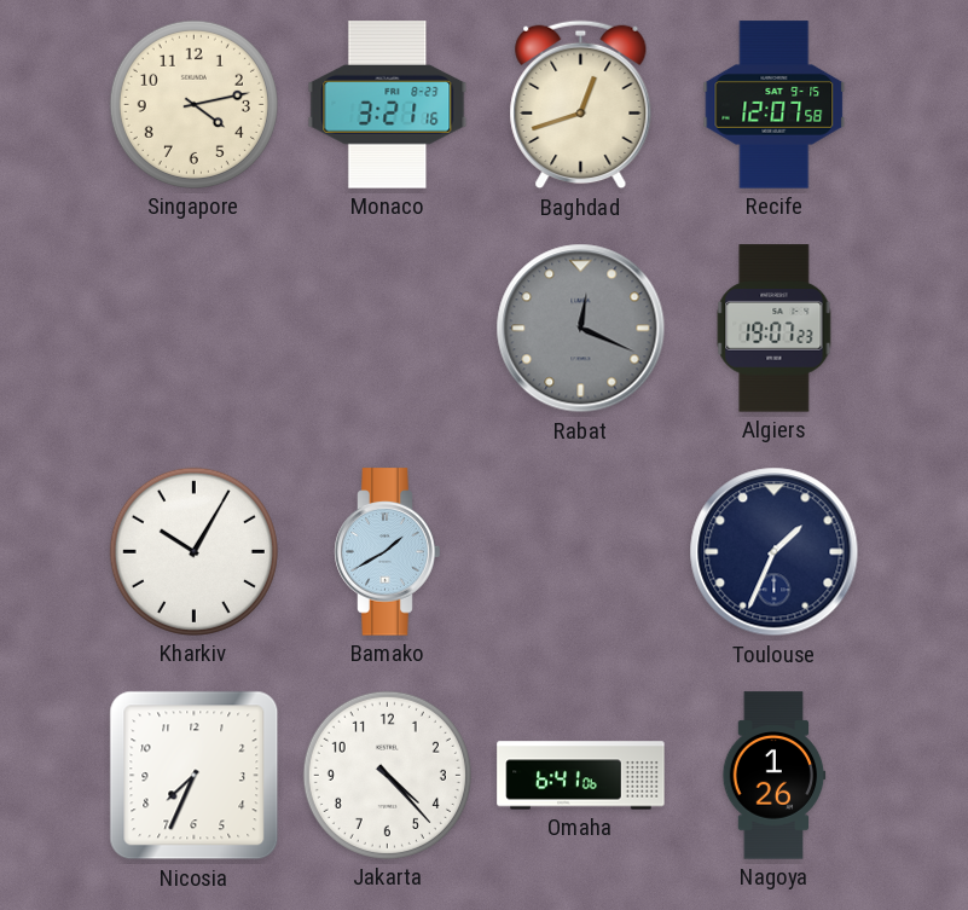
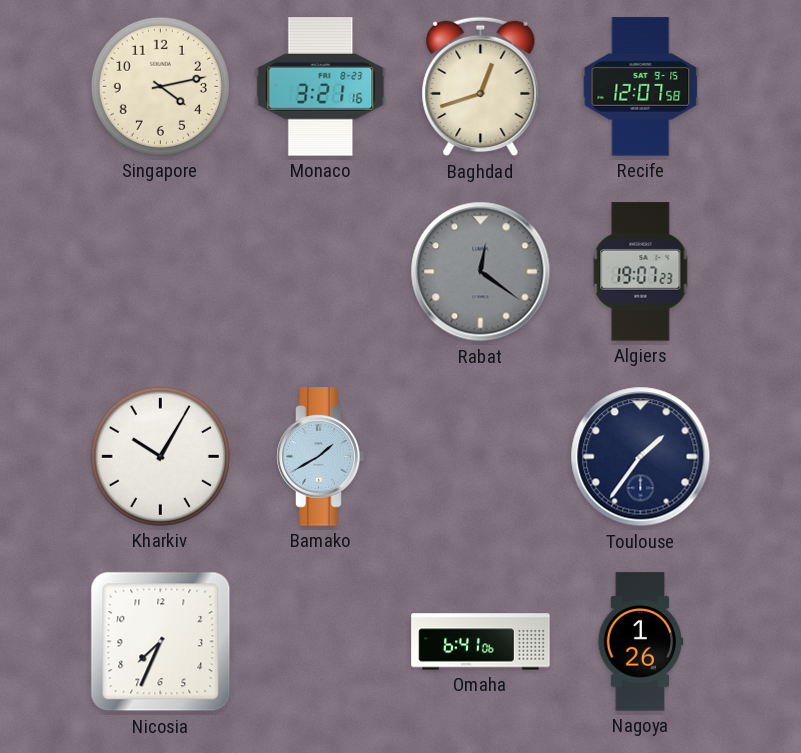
Rabat: 12:19 -> 12:21 (481, 272)
Toulouse: 1:34 -> 1:36 (641, 457)
Jakarta: 4:23 -> none (387, 775)
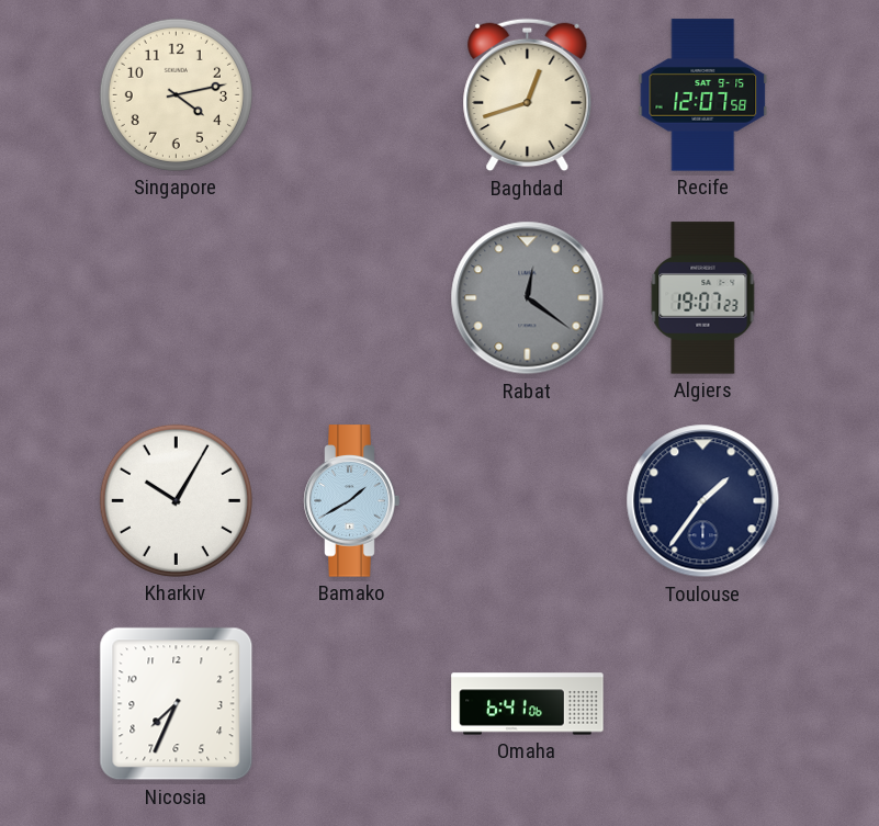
Monaco: 3:21 -> none (321, 87)
Nagoya: 1:26 -> none (641, 642)
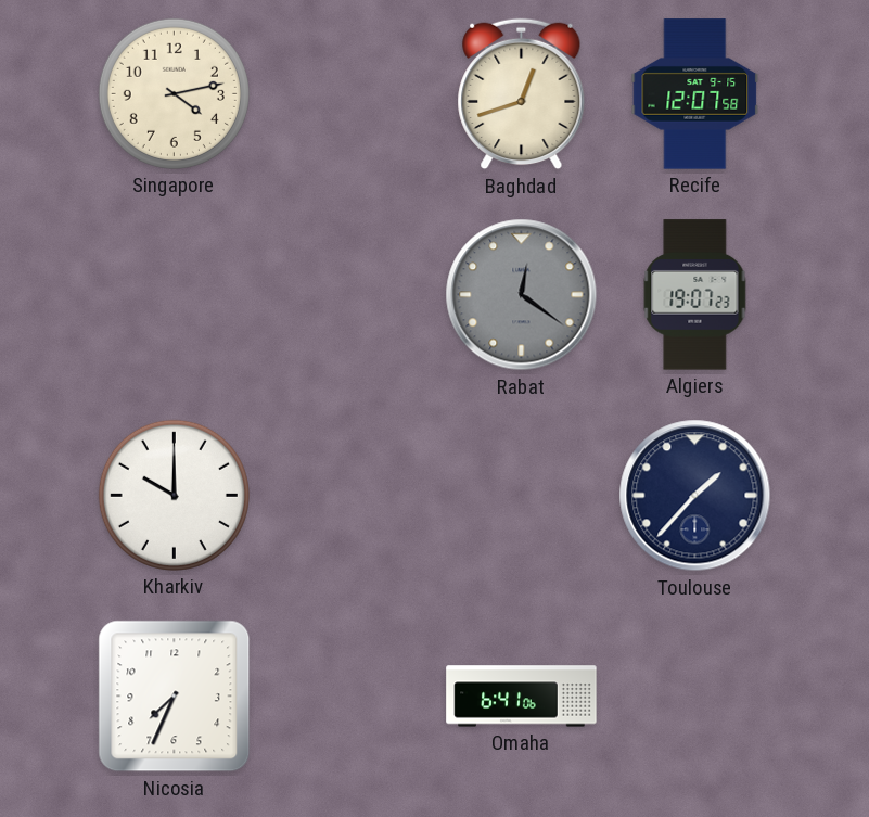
Kharkiv: 10:05 -> 10:00 (174, 495)
Bamako: 1:40 -> none (352, 501)
Toulouse: 1:36 -> 1:37 (695, 496)
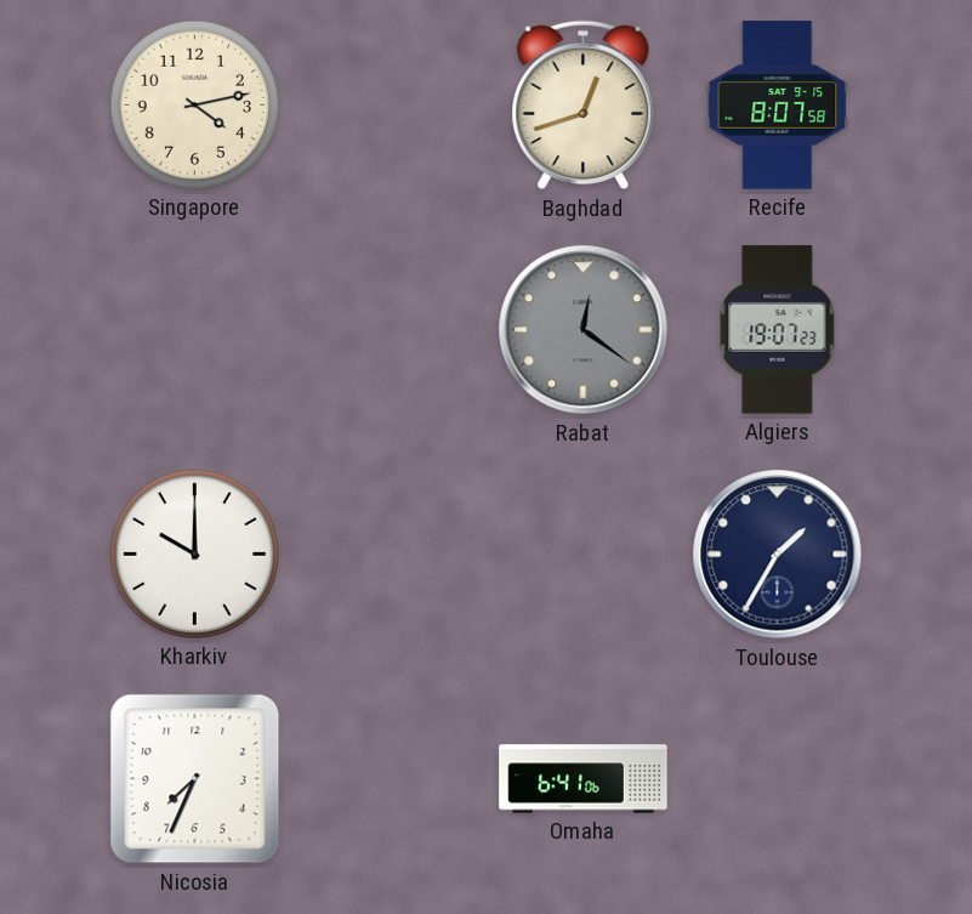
Recife: 12:07 -> 8:07 (778, 106)
Toulouse: 1:37 -> 1:35 (778, 555)
